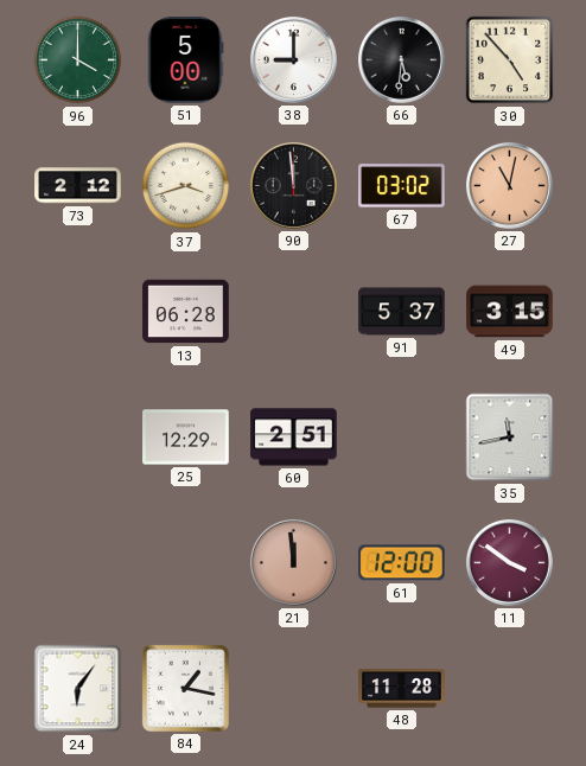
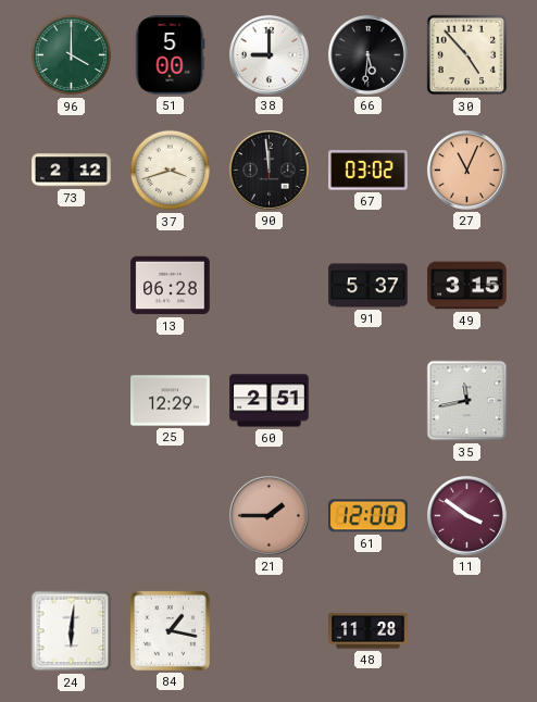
27: 11:02 -> 11:04 (466, 170)
21: 11:59 -> 1:45 (268, 515)
24: 6:06 -> 6:01 (72, 631)
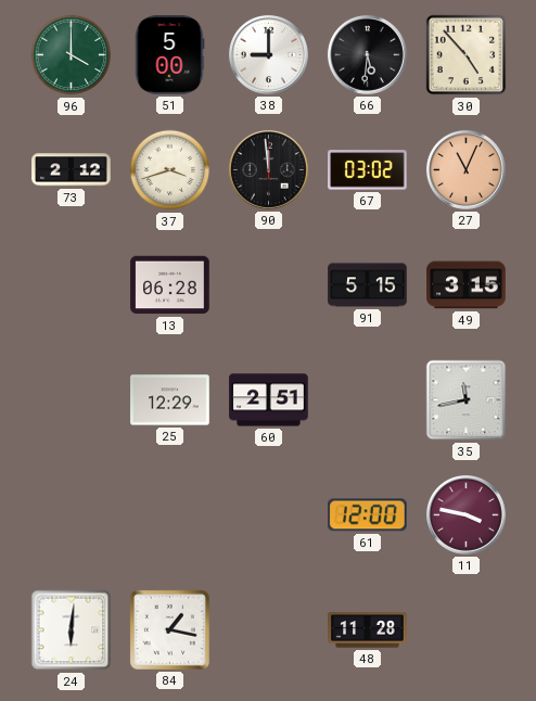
91: 5:37 -> 5:15 (368, 285)
21: 1:45 -> none (268, 515)
11: 3:51 -> 3:47 (465, 514)
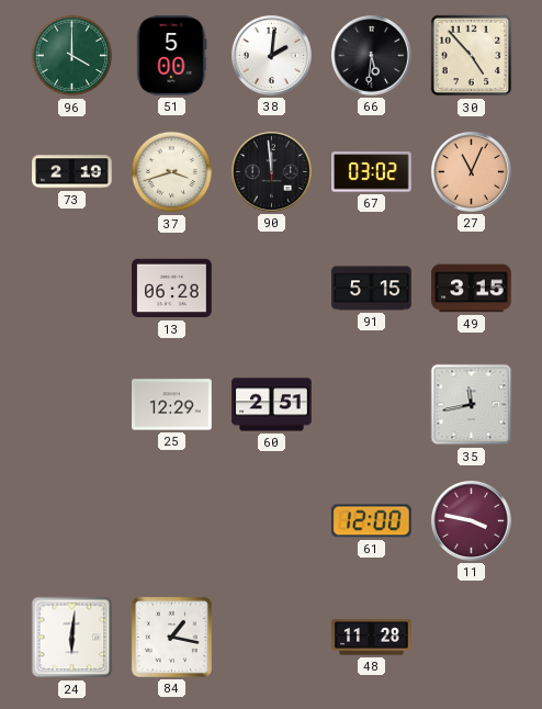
38: 9:00 -> 2:01 (271, 55)
73: 2:12 -> 2:19 (72, 172)
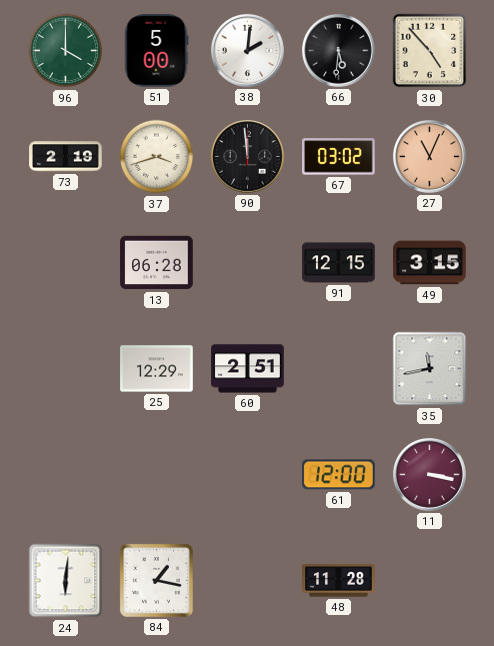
91: 5:15 -> 12:15 (339, 263)
11: 3:47 -> 3:17 (429, 474)
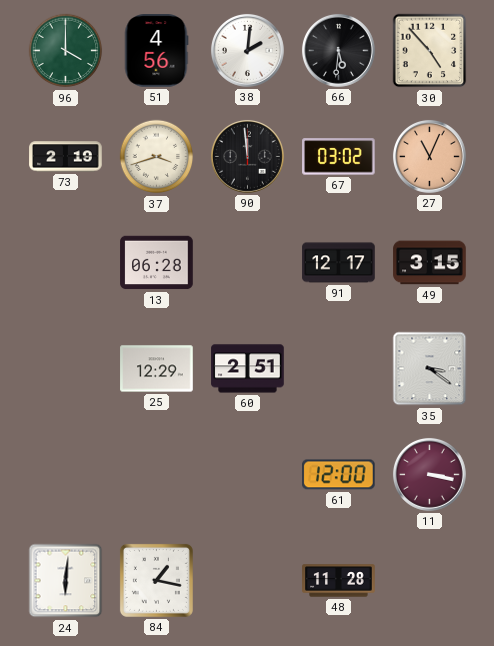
51: 5:00 -> 4:56 (156, 51)
91: 12:15 -> 12:17 (339, 263)
35: 11:43 -> 3:21 (430, 369)
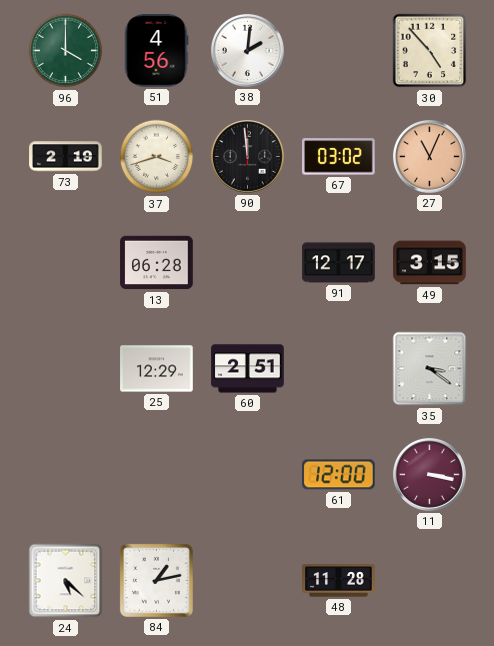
66: 5:31 -> none (338, 50)
24: 6:01 -> 5:22 (66, 581)
84: 1:17 -> 1:13 (156, 580)
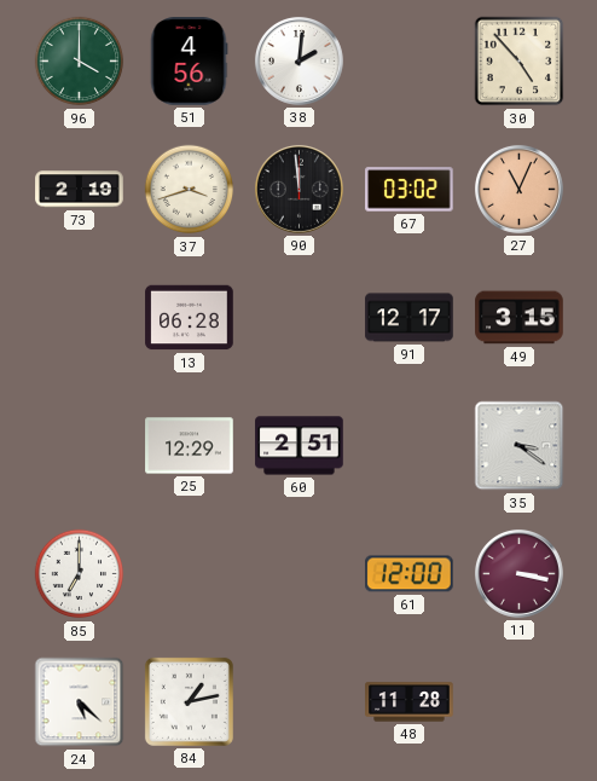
85: none -> 7:00 (80, 574)
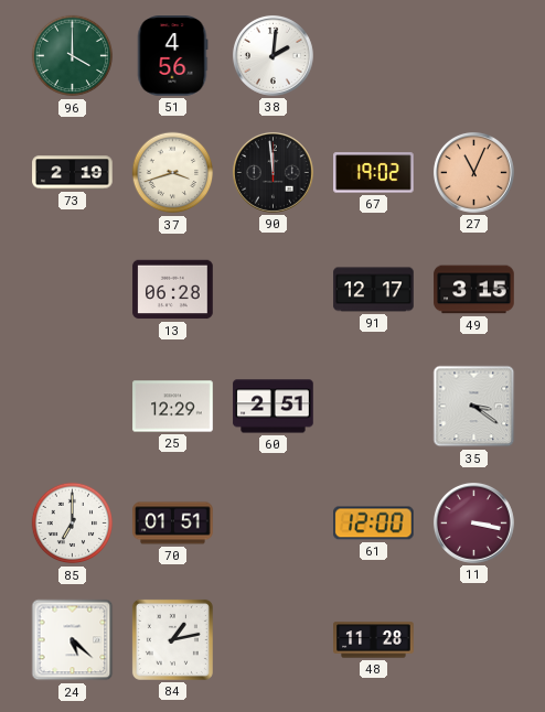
30: 4:53 -> none (520, 62)
67: 03:02 -> 19:02 (374, 173)
70: none -> 01:51 (173, 524)
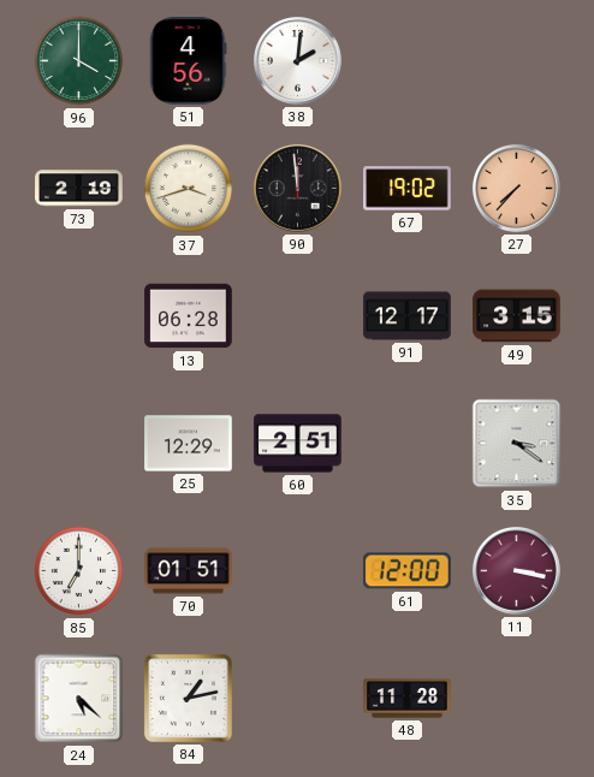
27: 11:04 -> 7:37 (516, 188)
